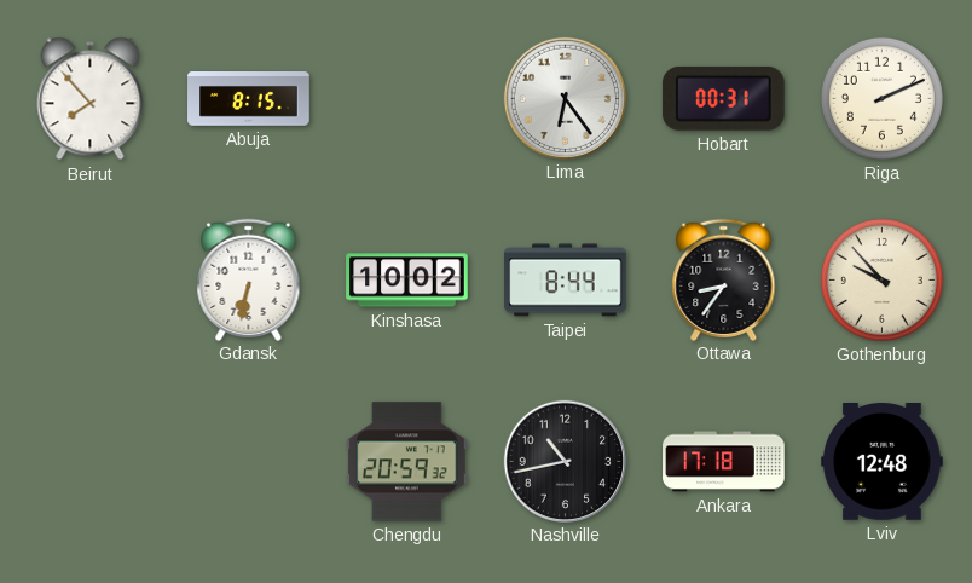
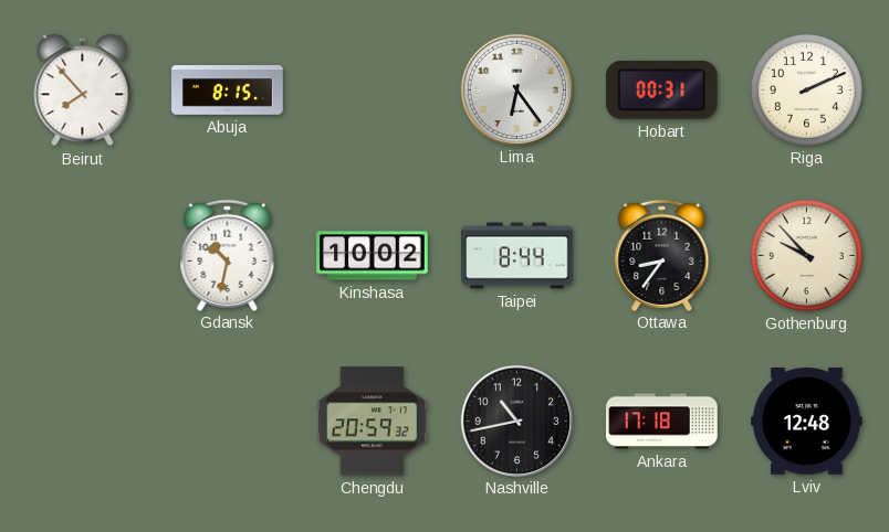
Gdansk: 6:32 -> 10:32 (228, 255)
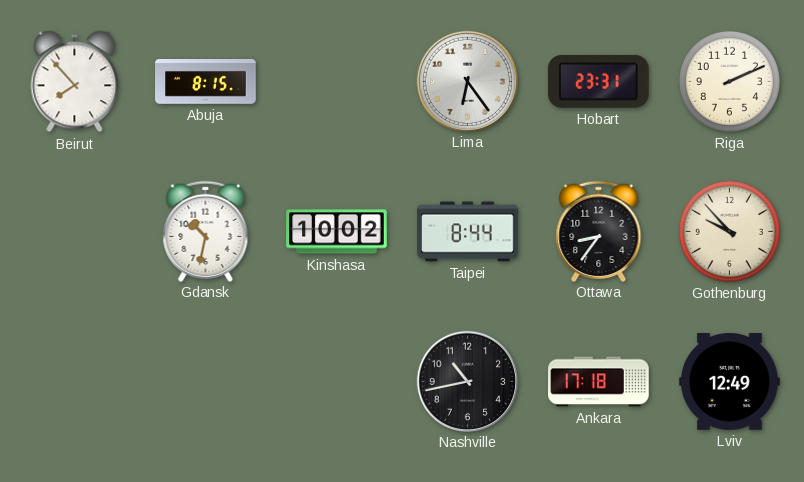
Hobart: 00:31 -> 23:31 (598, 81)
Chengdu: 20:59 -> none (373, 422)
Lviv: 12:48 -> 12:49 (730, 382)
